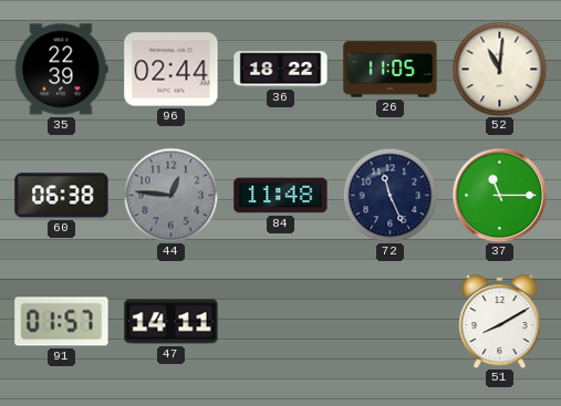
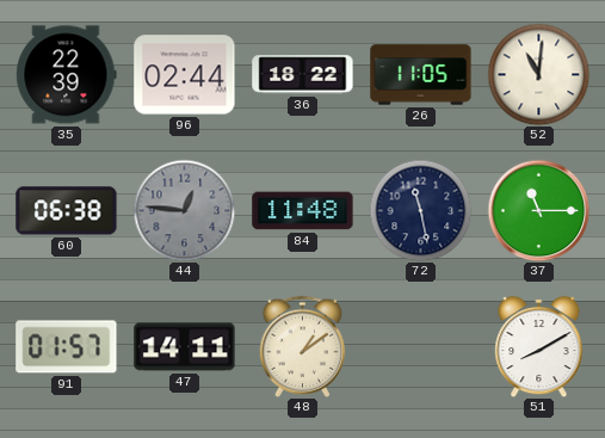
72: 11:26 -> 11:28 (420, 210)
48: none -> 1:09 (303, 346)
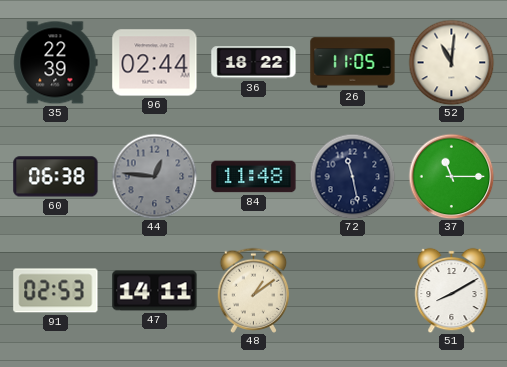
91: 01:57 -> 02:53 (56, 291)
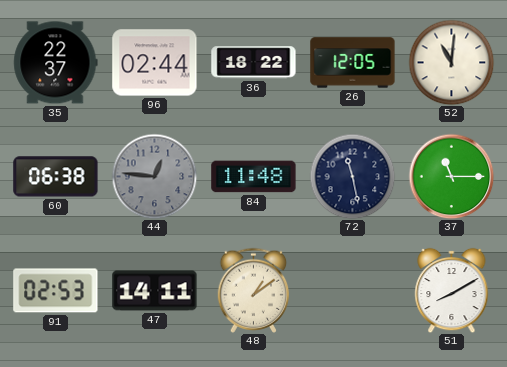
35: 22:39 -> 22:37 (56, 63)
26: 11:05 -> 12:05 (353, 63)
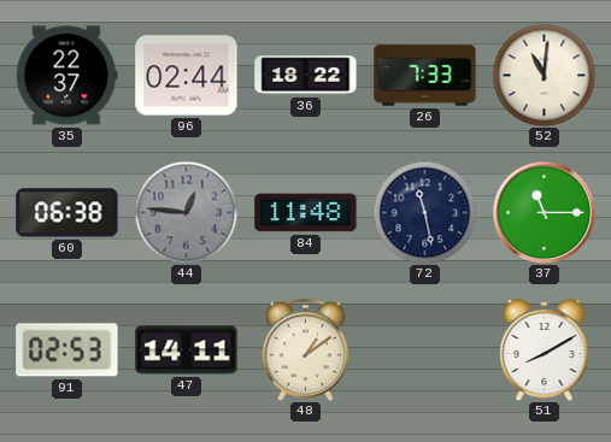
26: 12:05 -> 7:33 (425, 76)
